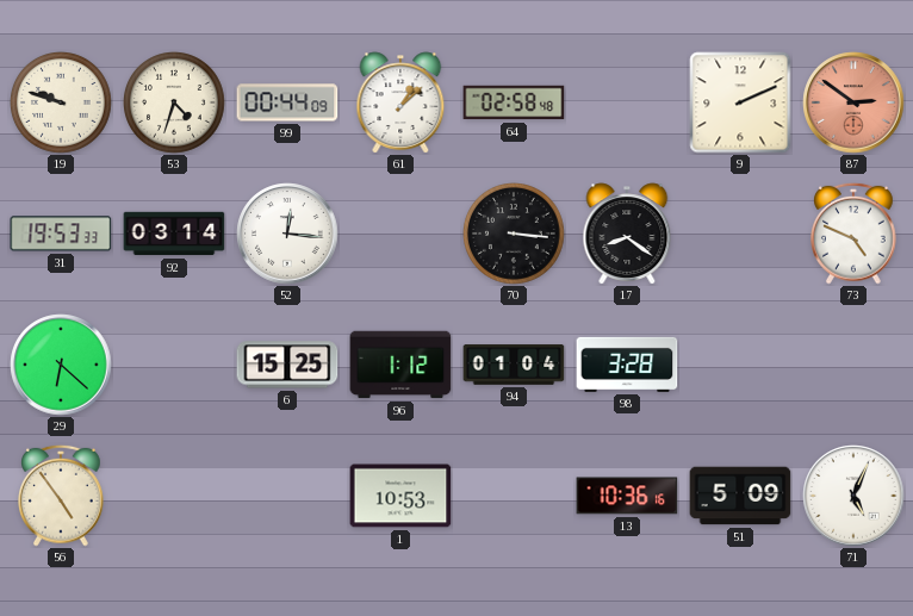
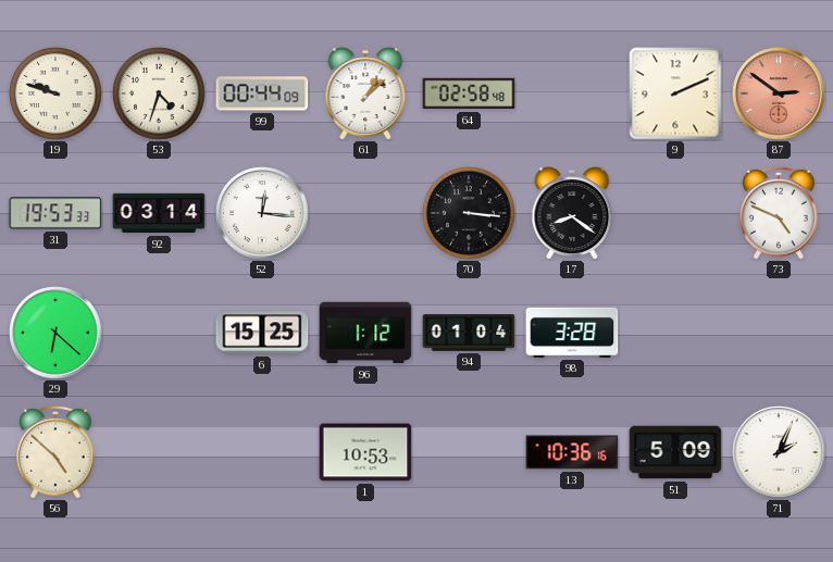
56: 4:54 -> 4:52 (57, 452)
71: 5:04 -> 2:04 (779, 452)
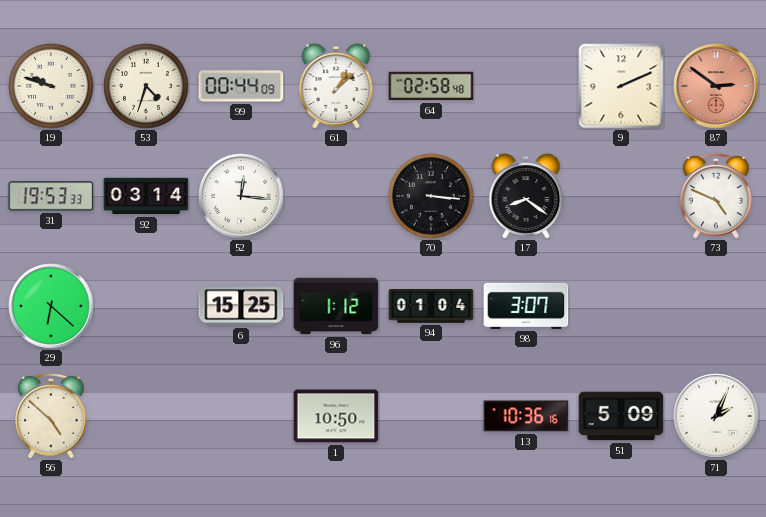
98: 3:28 -> 3:07 (526, 306)
1: 10:53 -> 10:50 (336, 416)
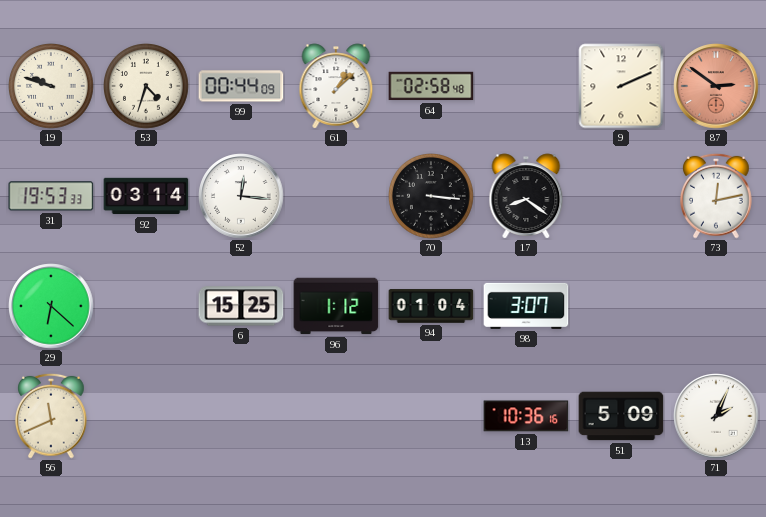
73: 4:49 -> 12:13 (717, 196)
56: 4:52 -> 11:41 (52, 416)
1: 10:50 -> none (336, 416)
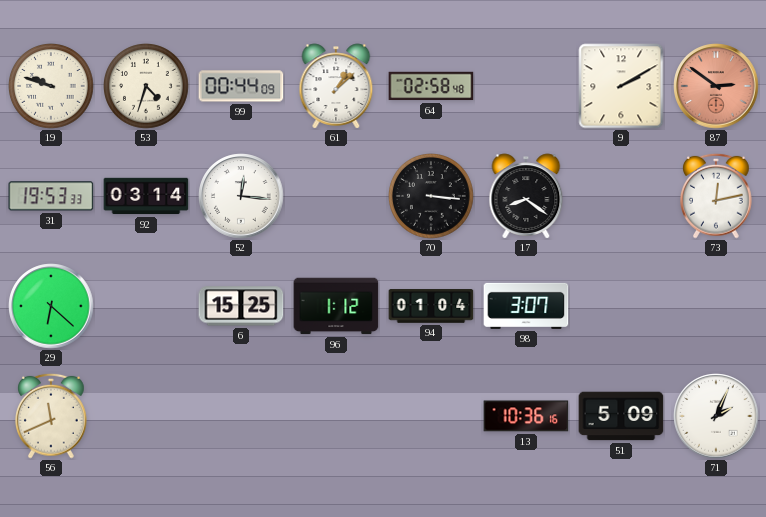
9: 2:11 -> 2:10 (621, 86)
